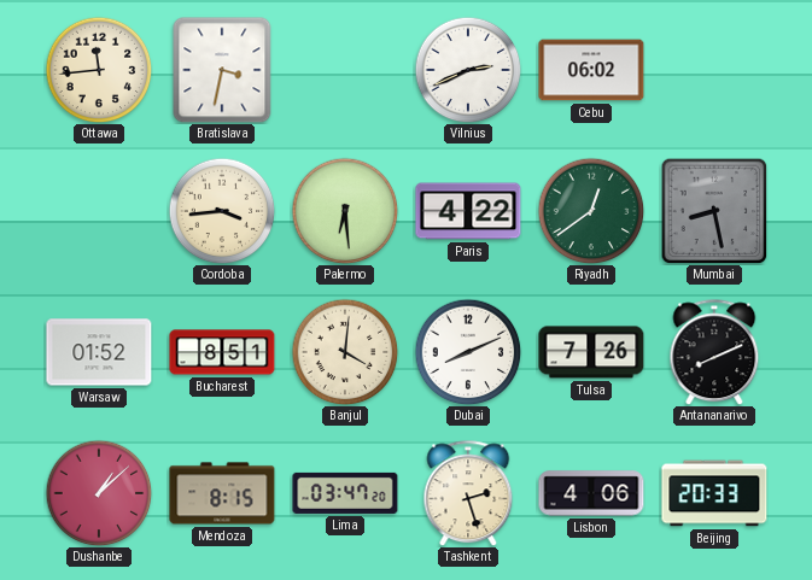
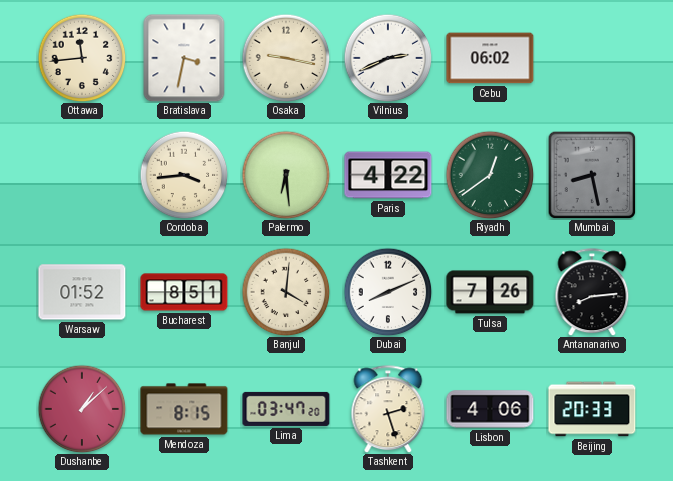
Osaka: none -> 9:17 (286, 58)
Antananarivo: 8:11 -> 8:14 (592, 292)
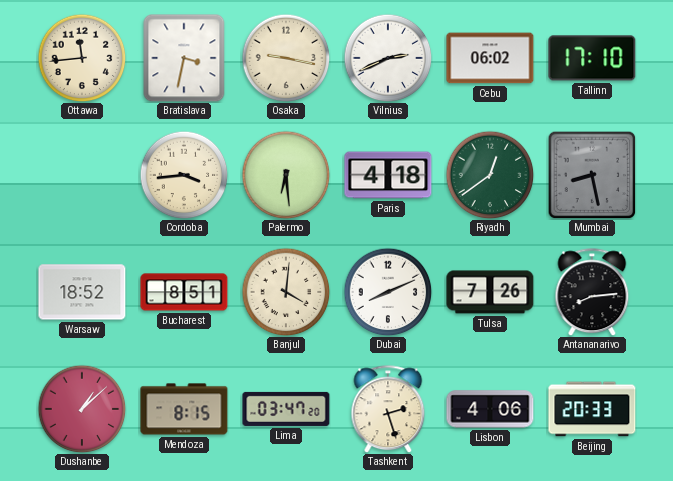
Tallinn: none -> 17:10 (592, 58)
Paris: 4:22 -> 4:18 (388, 175)
Warsaw: 01:52 -> 18:52 (82, 292)
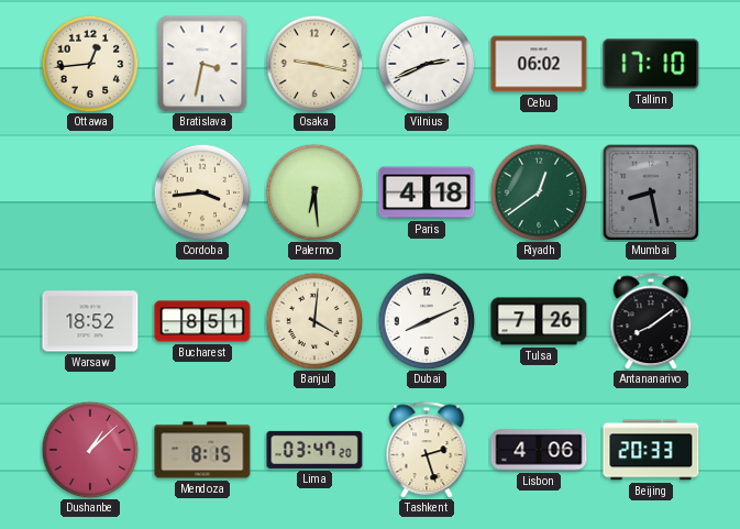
Ottawa: 11:44 -> 12:44 (90, 64)
Antananarivo: 8:14 -> 8:09 (651, 321)
